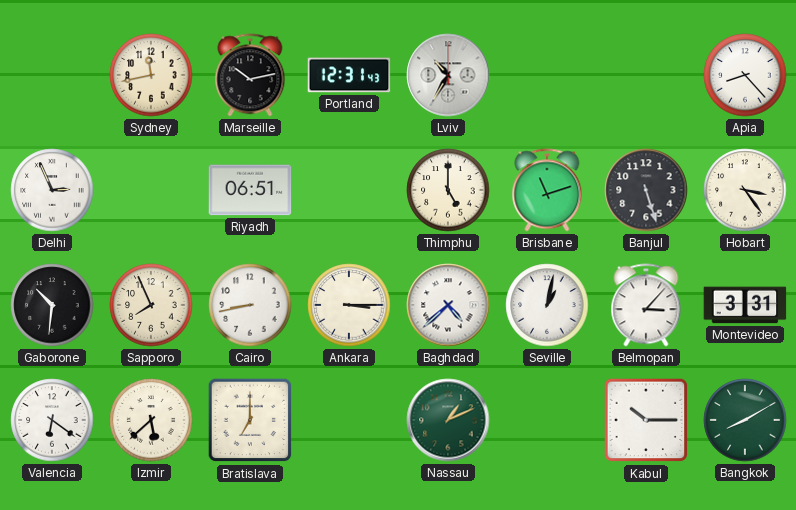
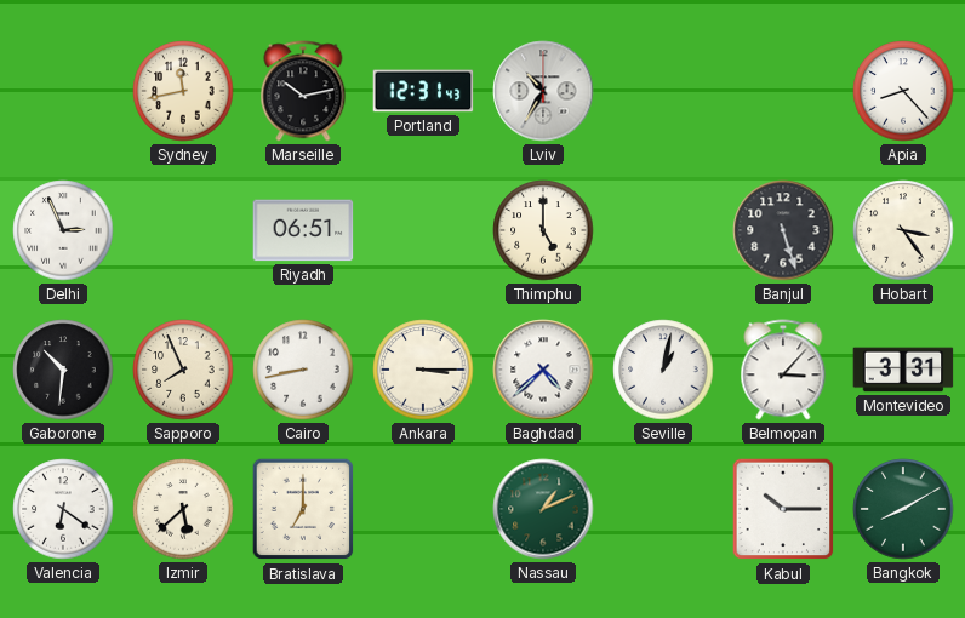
Brisbane: 11:12 -> none (547, 190)
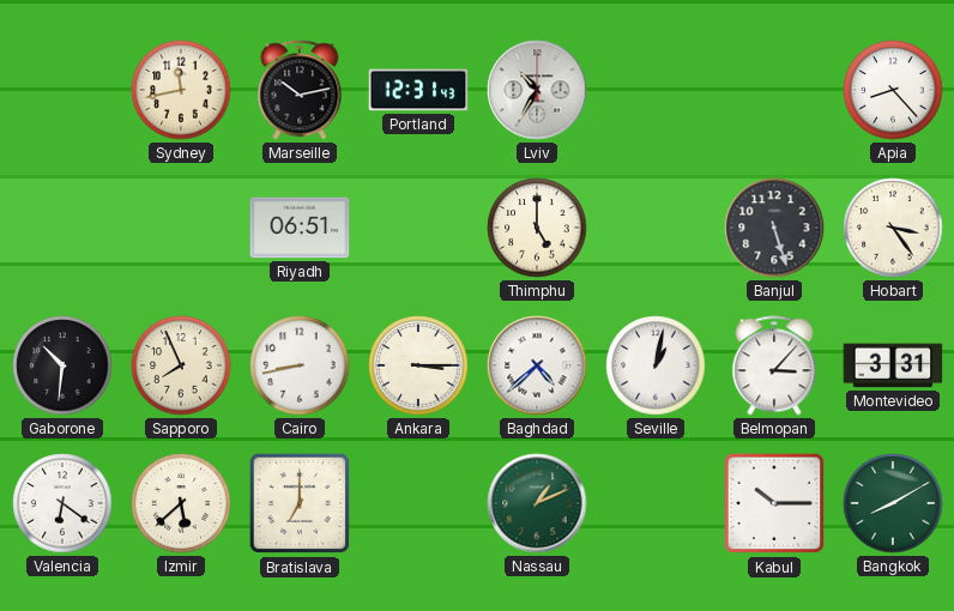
Delhi: 2:56 -> none (63, 230)
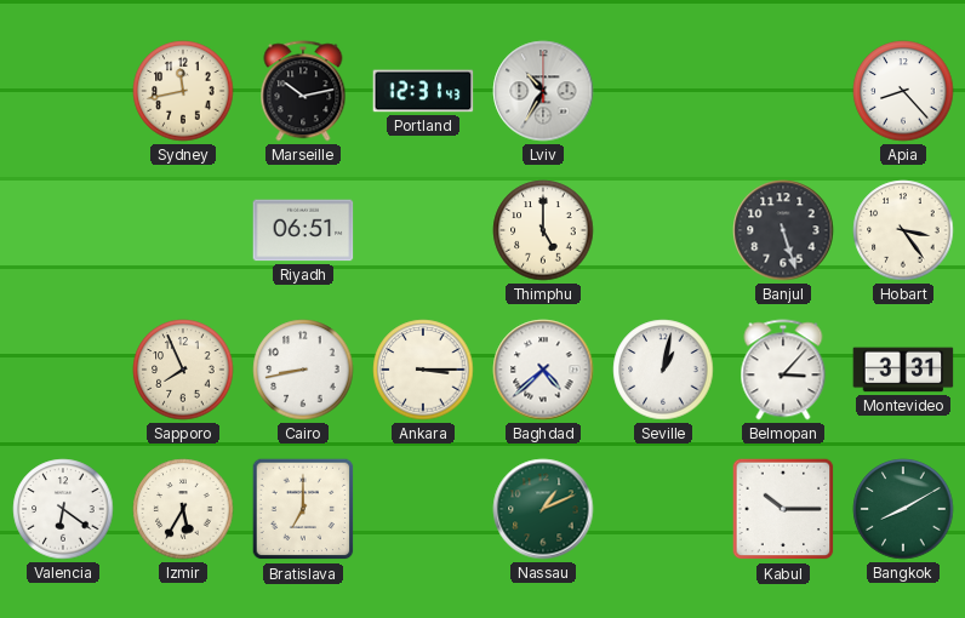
Gaborone: 10:31 -> none (62, 365)
Izmir: 5:38 -> 5:35 (183, 509)
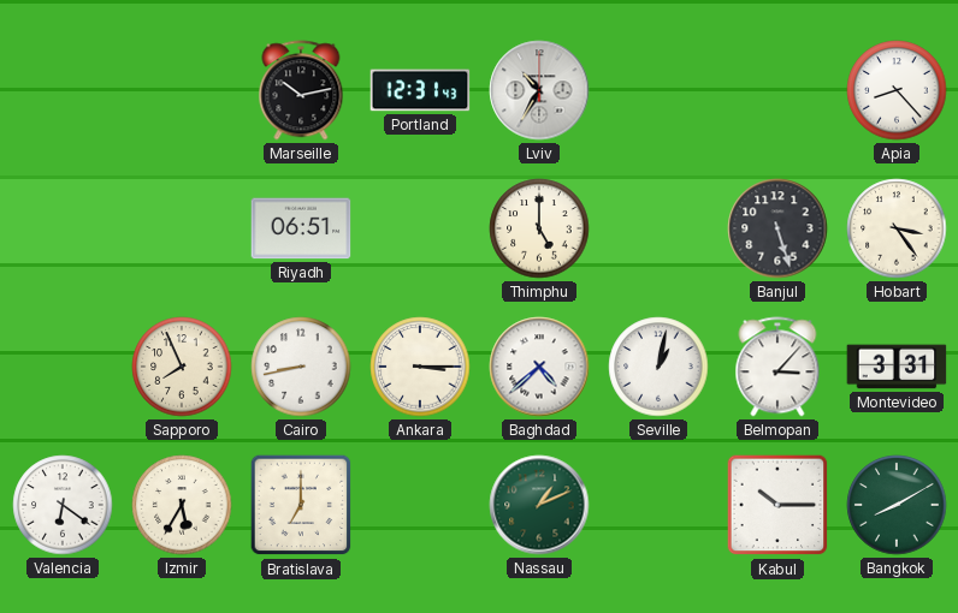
Sydney: 11:43 -> none (183, 91)
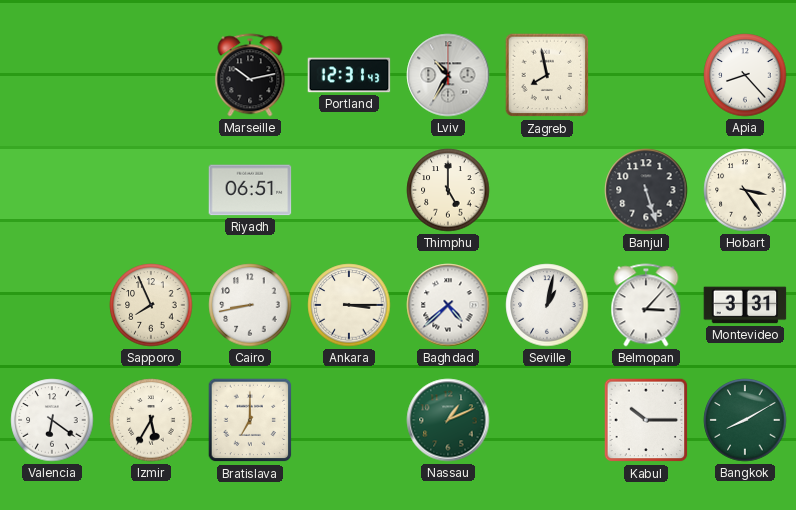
Zagreb: none -> 7:58 (547, 75)
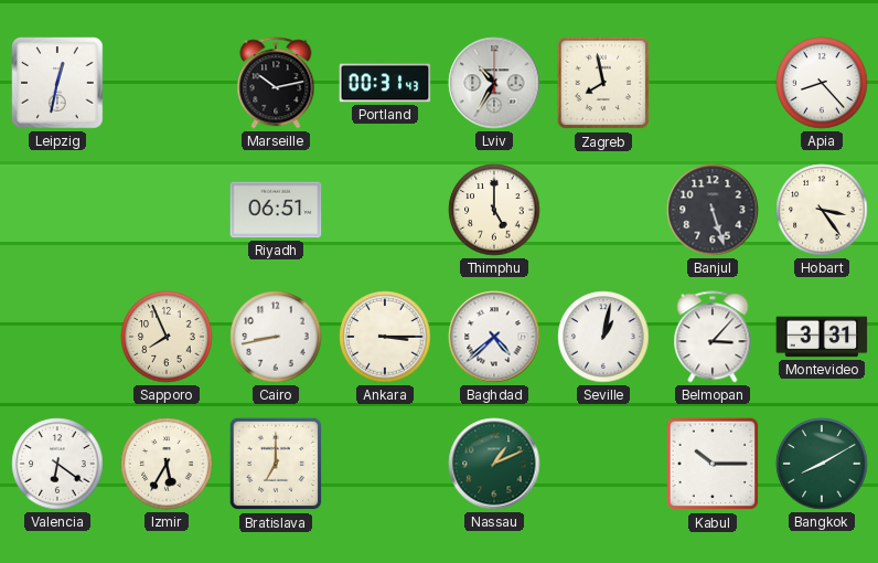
Leipzig: none -> 12:32 (57, 83)
Portland: 12:31 -> 00:31 (385, 83)
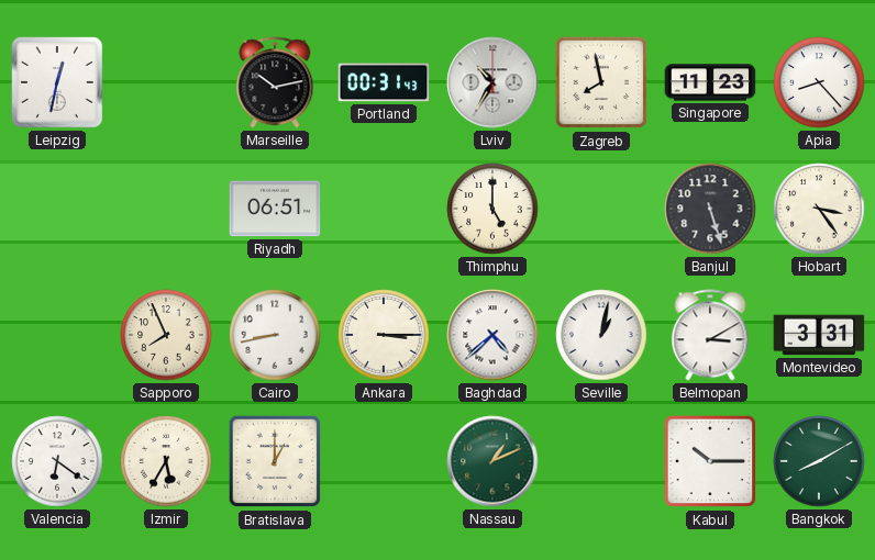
Singapore: none -> 11:23 (710, 82)
Belmopan: 3:07 -> 3:10 (710, 335)
Bratislava: 7:00 -> 1:00 (275, 461)
